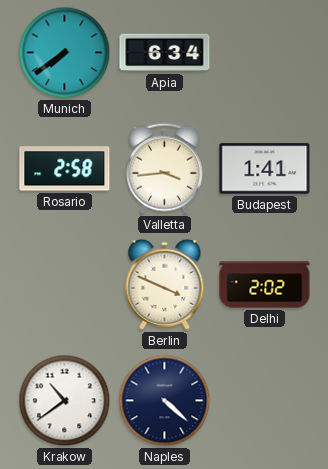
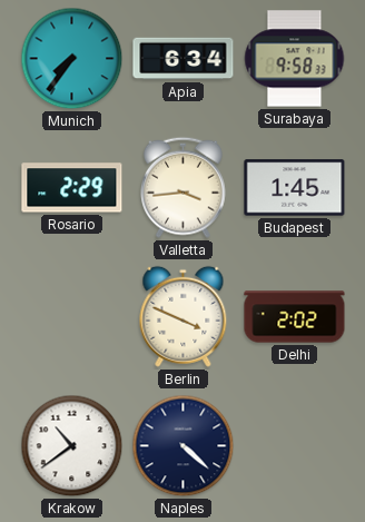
Munich: 7:39 -> 7:36 (72, 59)
Surabaya: none -> 9:58 (295, 59)
Rosario: 2:58 -> 2:29 (72, 188)
Budapest: 1:41 -> 1:45 (295, 188)
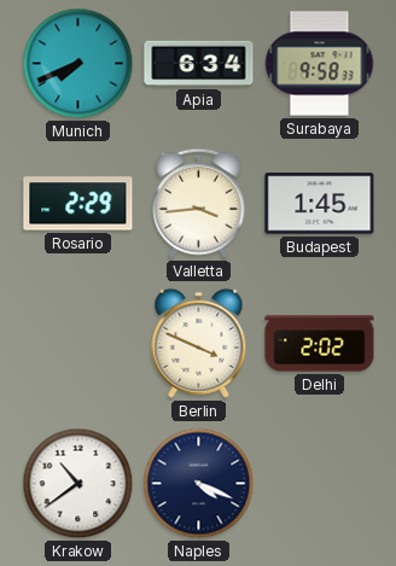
Munich: 7:36 -> 7:41 (78, 64)
Naples: 4:22 -> 4:19 (199, 484)
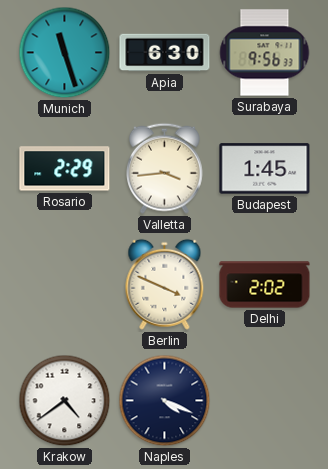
Munich: 7:41 -> 11:27 (65, 53)
Apia: 6:34 -> 6:30 (165, 53)
Surabaya: 9:58 -> 9:56 (265, 53)
Krakow: 10:39 -> 4:39 (65, 401)
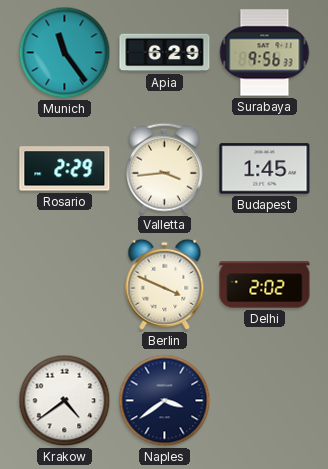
Munich: 11:27 -> 11:24 (65, 53)
Apia: 6:30 -> 6:29 (165, 53)
Naples: 4:19 -> 3:39 (165, 401)
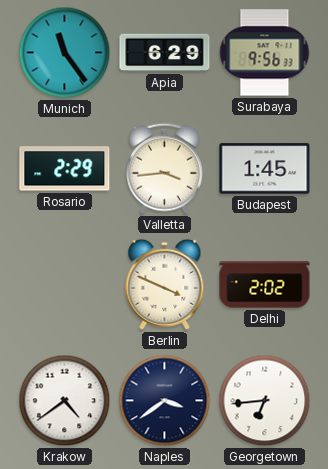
Georgetown: none -> 6:44 (265, 401)
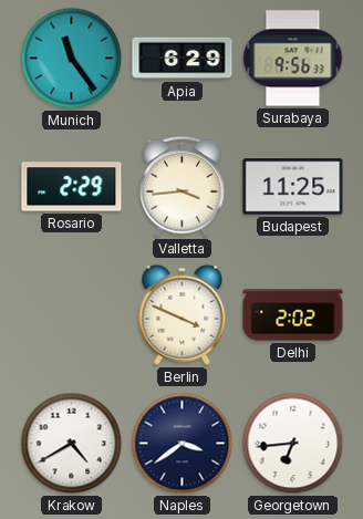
Budapest: 1:45 -> 11:25 (293, 187)
Krakow: 4:39 -> 4:40 (72, 444)
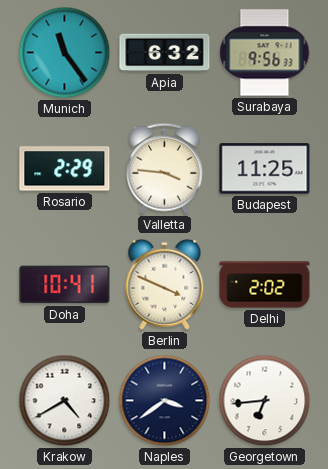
Apia: 6:29 -> 6:32 (165, 53)
Valletta: 3:44 -> 3:46 (165, 168)
Doha: none -> 10:41 (65, 285)
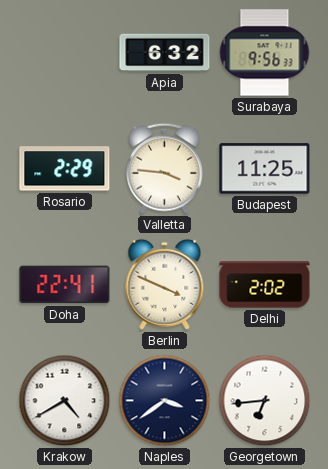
Munich: 11:24 -> none (65, 53)
Doha: 10:41 -> 22:41 (65, 285)
